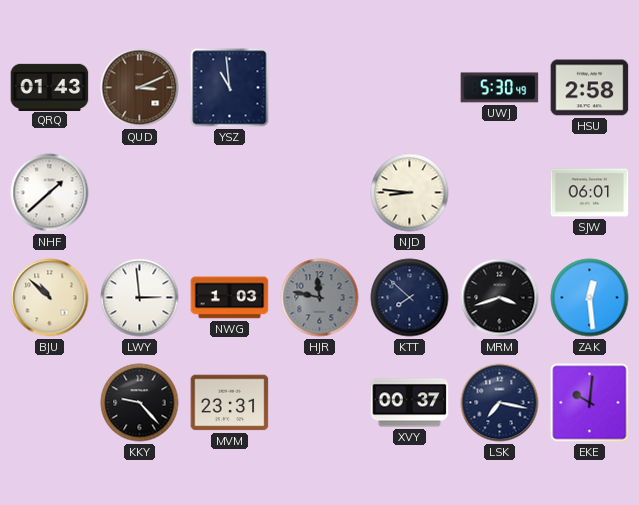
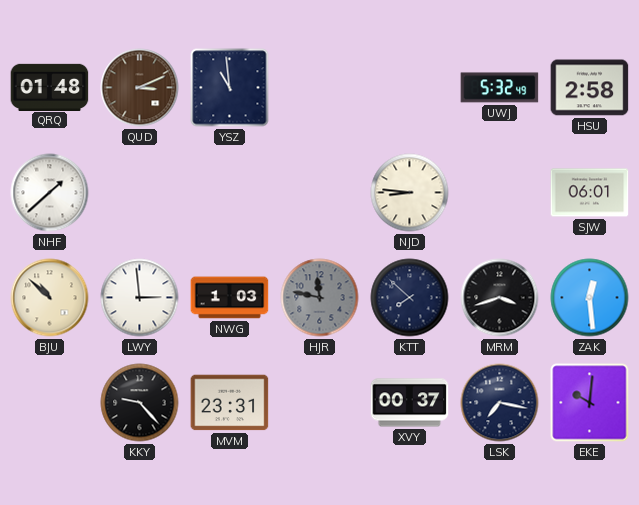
QRQ: 01:43 -> 01:48 (50, 87)
UWJ: 5:30 -> 5:32 (500, 88)
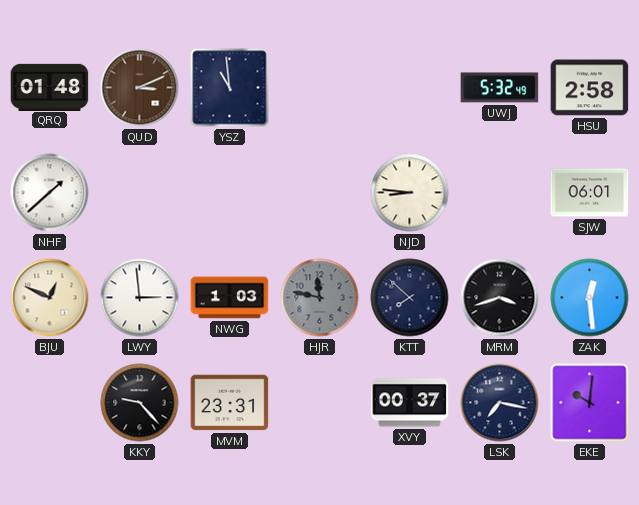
BJU: 10:52 -> 12:49 (50, 298)
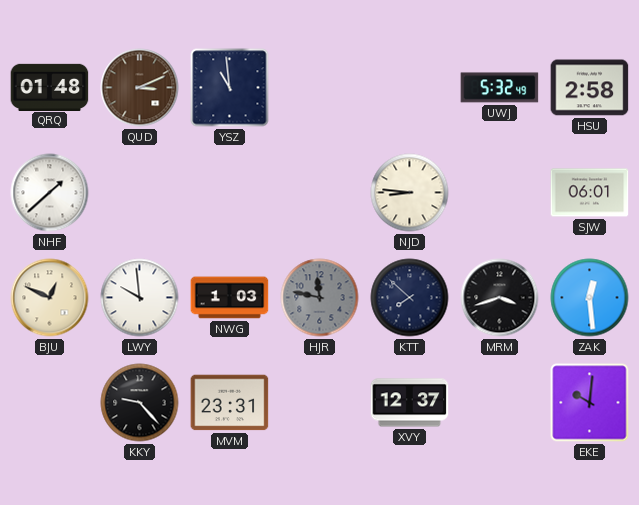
LWY: 2:59 -> 9:59 (140, 298)
XVY: 00:37 -> 12:37 (410, 403)
LSK: 7:17 -> none (500, 403)
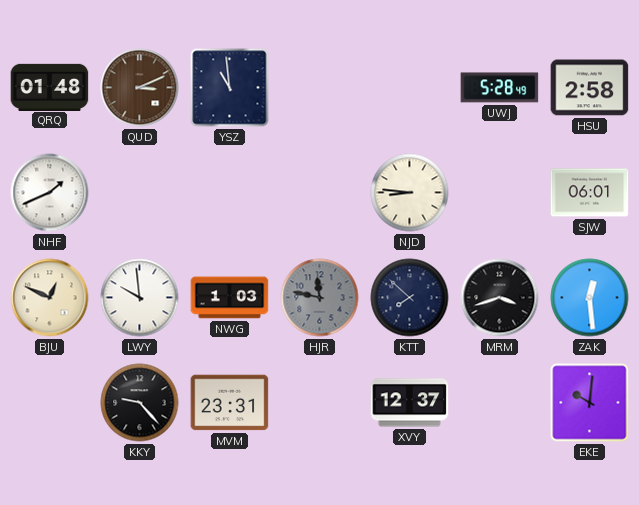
UWJ: 5:32 -> 5:28 (500, 88)
NHF: 1:38 -> 1:41 (50, 193)
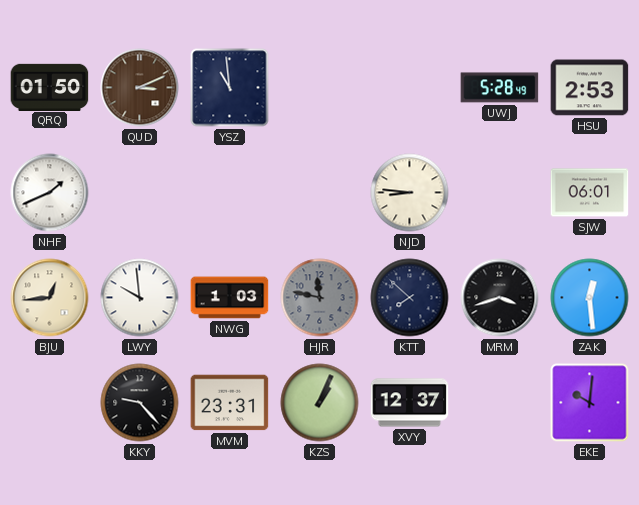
QRQ: 01:48 -> 01:50 (50, 87)
HSU: 2:58 -> 2:53 (590, 88)
BJU: 12:49 -> 12:44 (50, 298)
KZS: none -> 1:04 (320, 403)
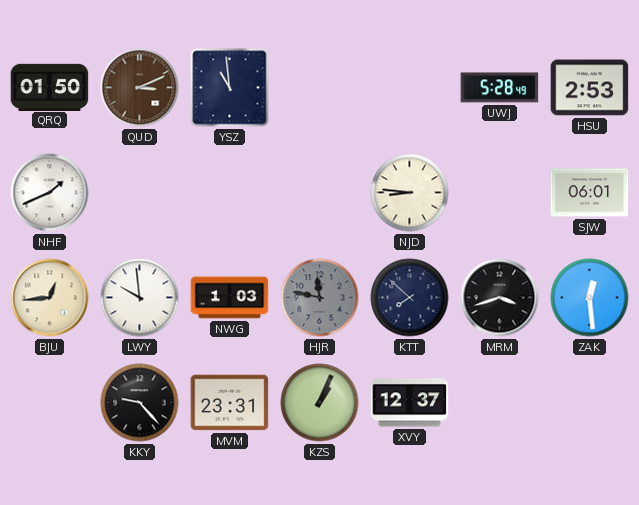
EKE: 10:01 -> none (590, 403)
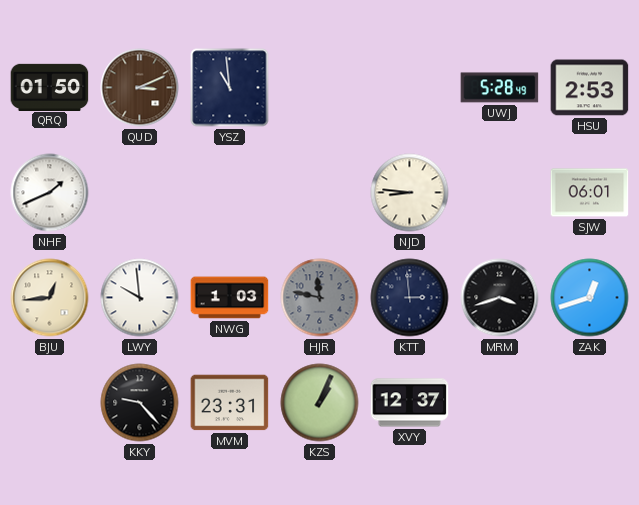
KTT: 7:52 -> 2:59 (410, 298)
ZAK: 12:29 -> 12:42 (590, 298)
